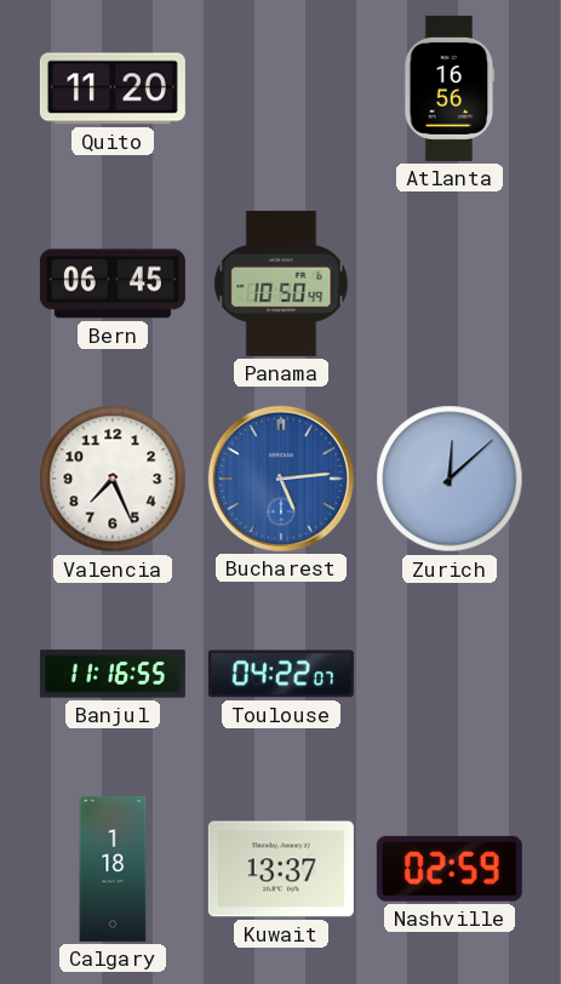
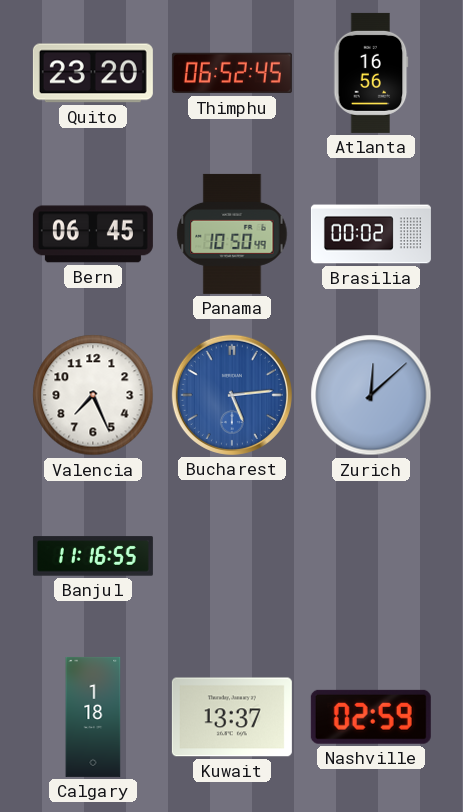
Quito: 11:20 -> 23:20 (93, 73)
Thimphu: none -> 06:52 (232, 73)
Brasilia: none -> 00:02 (371, 234)
Toulouse: 04:22 -> none (281, 674)
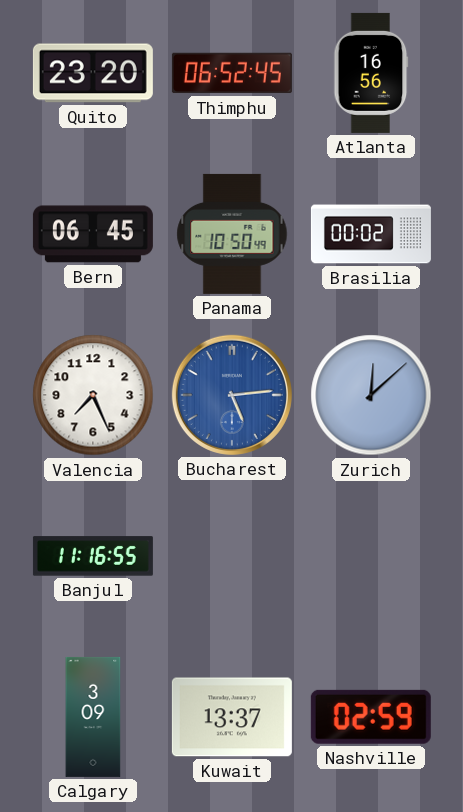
Calgary: 1:18 -> 3:09 (93, 717)
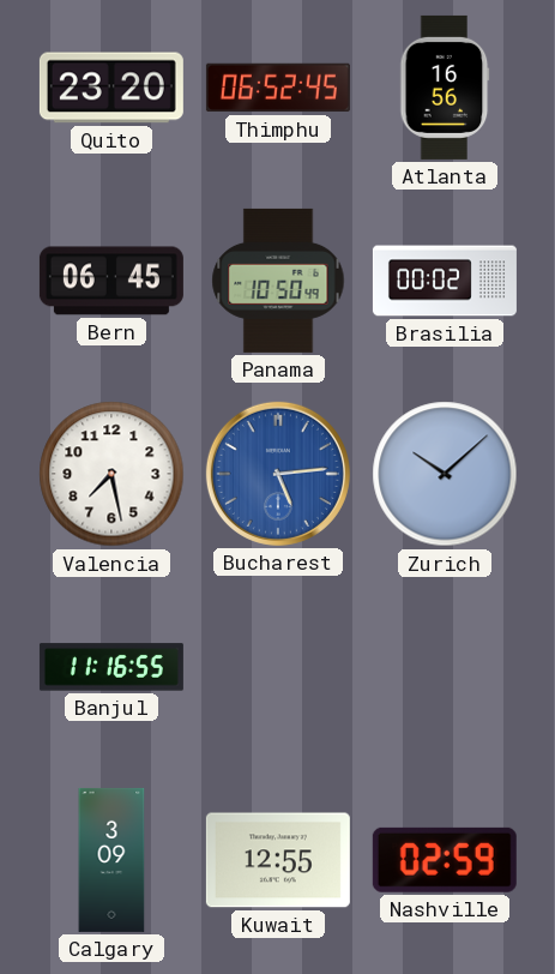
Valencia: 7:26 -> 7:28 (111, 474)
Zurich: 12:08 -> 10:08 (445, 474)
Kuwait: 13:37 -> 12:55 (278, 860)
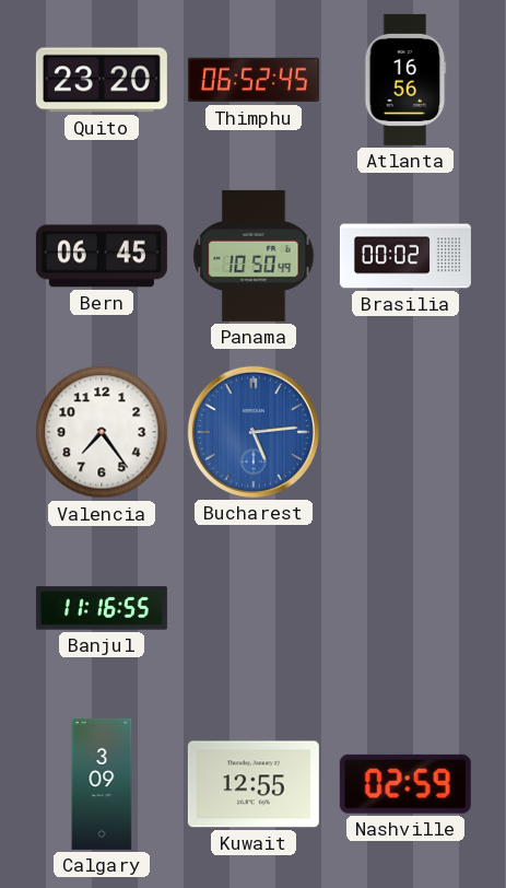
Valencia: 7:28 -> 7:24 (102, 432)
Zurich: 10:08 -> none (445, 474)
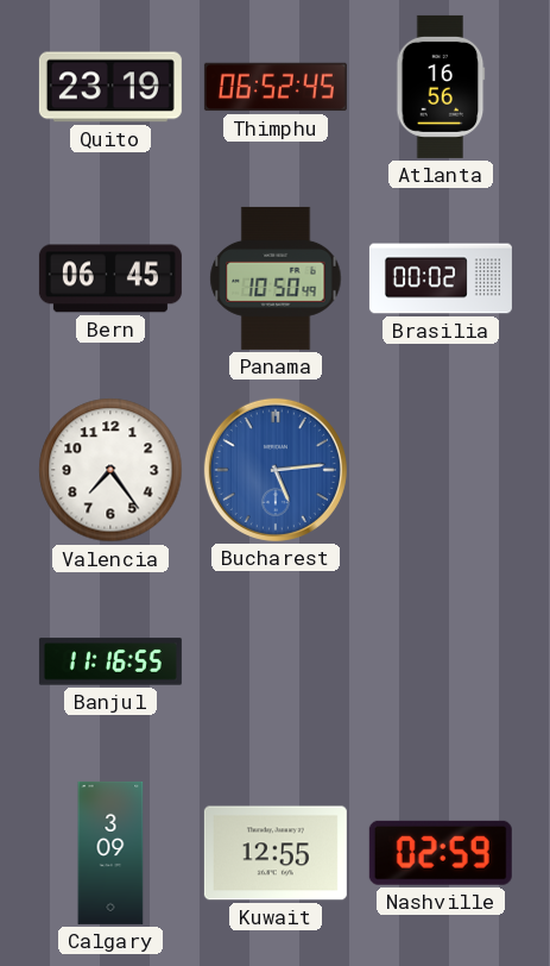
Quito: 23:20 -> 23:19 (110, 87)
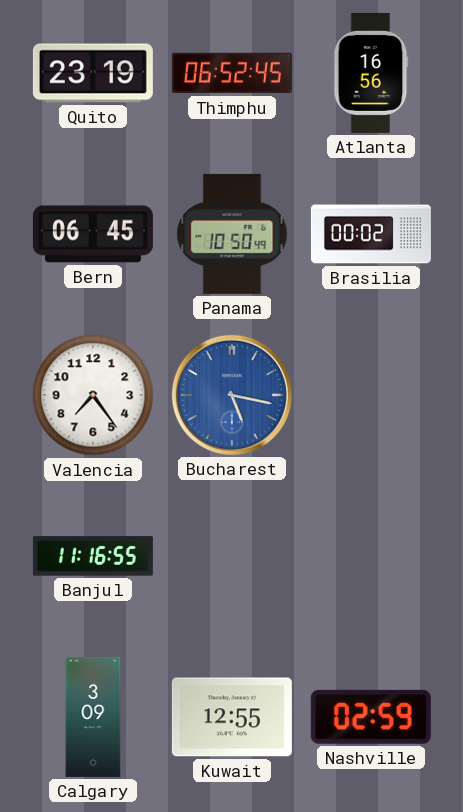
Bucharest: 5:14 -> 5:17 (232, 395)
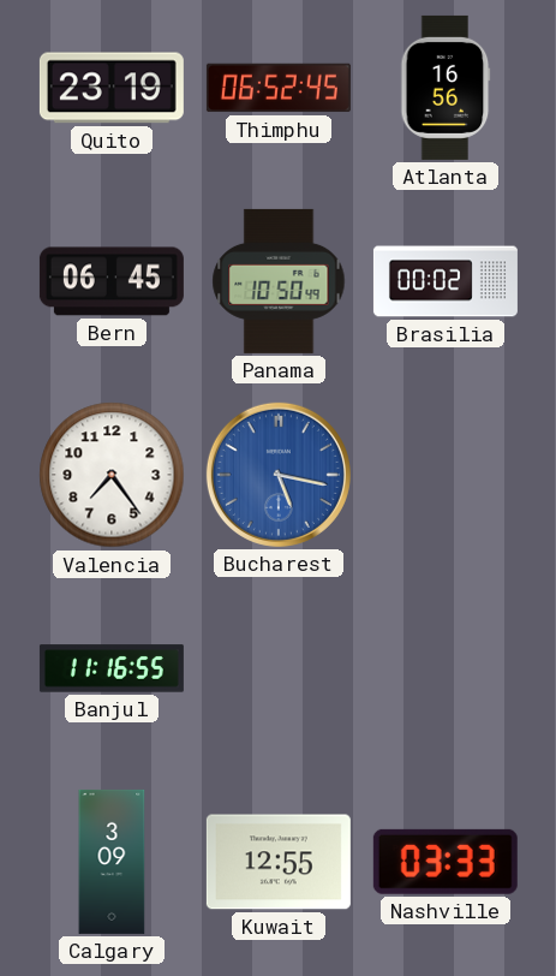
Nashville: 02:59 -> 03:33 (446, 862)
